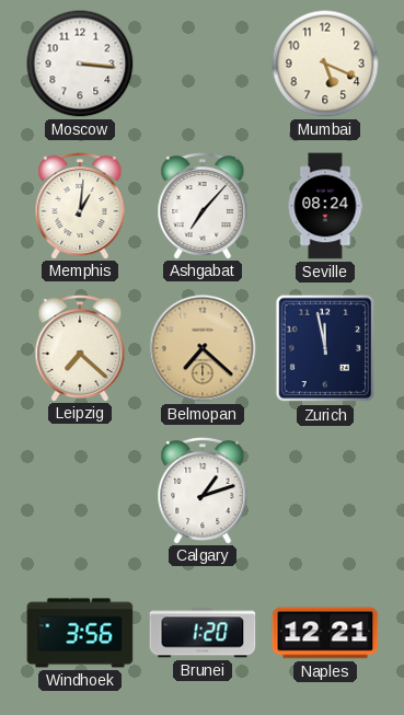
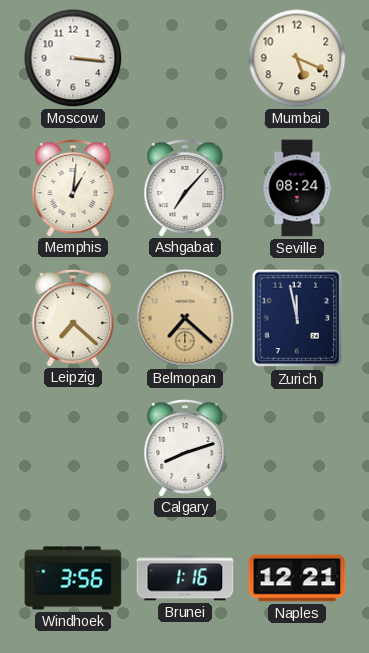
Calgary: 1:12 -> 8:12 (185, 447)
Brunei: 1:20 -> 1:16 (185, 578)
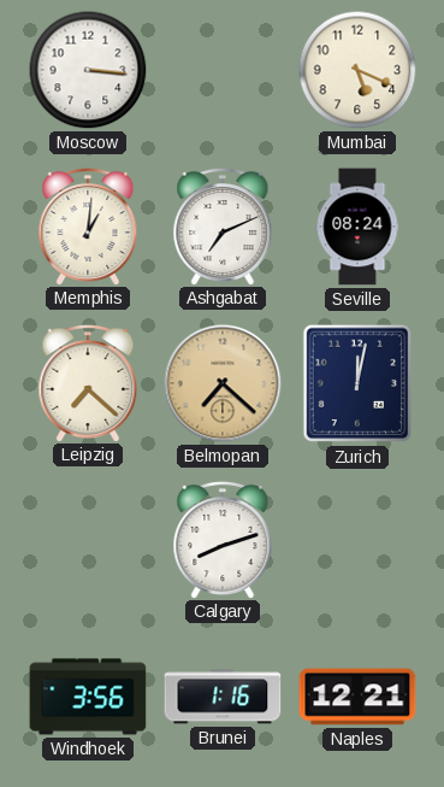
Ashgabat: 7:07 -> 7:11 (223, 225)
Zurich: 11:58 -> 12:02 (357, 383)
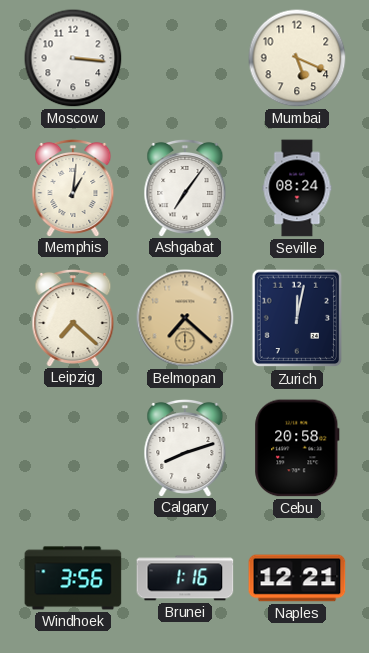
Ashgabat: 7:11 -> 7:06 (185, 187)
Cebu: none -> 20:58 (297, 448)
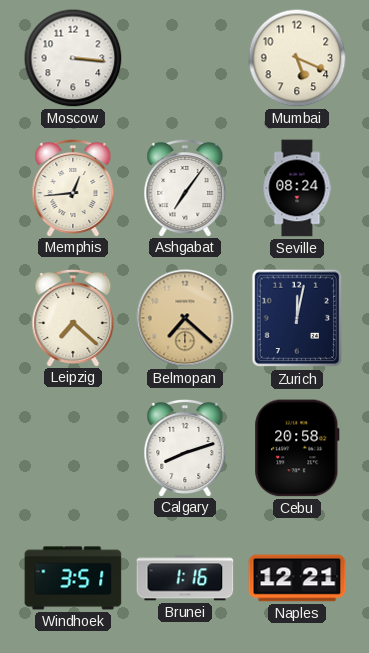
Memphis: 1:01 -> 12:44 (73, 187)
Windhoek: 3:56 -> 3:51 (73, 578)
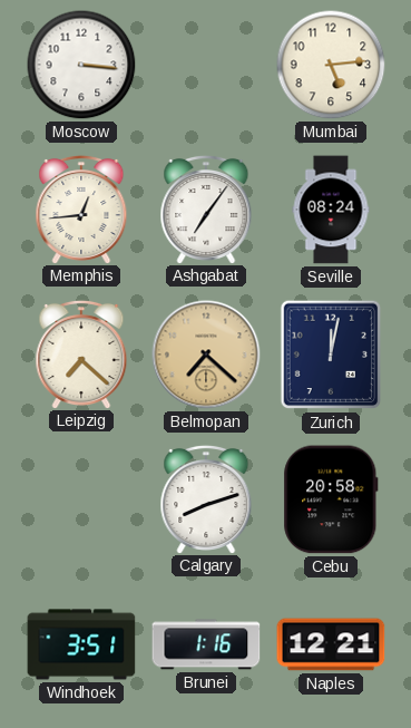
Mumbai: 5:19 -> 5:14 (331, 65)
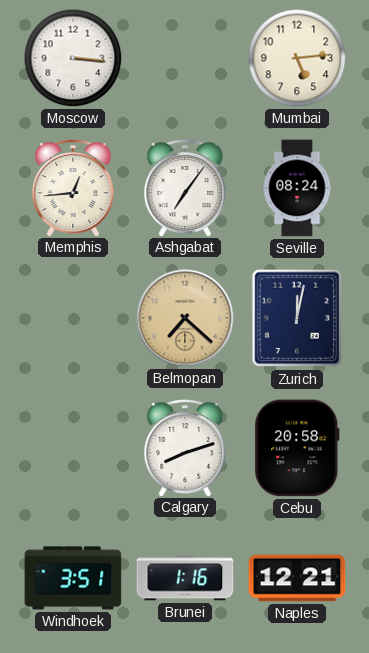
Leipzig: 7:22 -> none (81, 353)
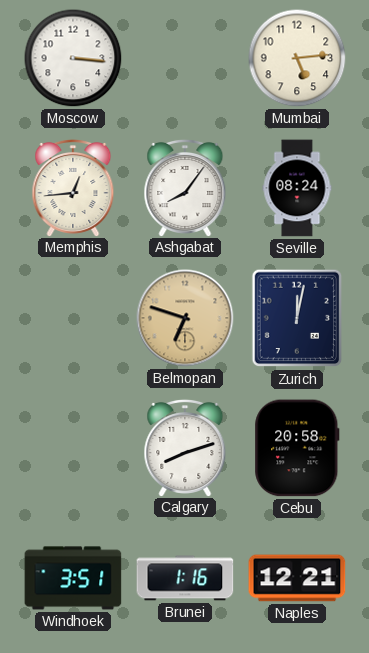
Ashgabat: 7:06 -> 8:06 (185, 187)
Belmopan: 7:22 -> 6:48 (185, 318)
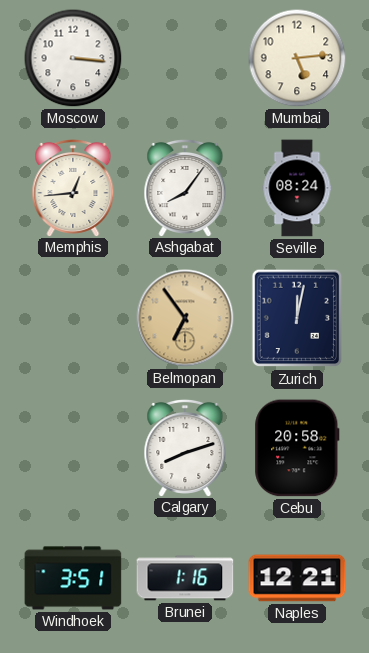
Belmopan: 6:48 -> 6:54 (185, 318)
